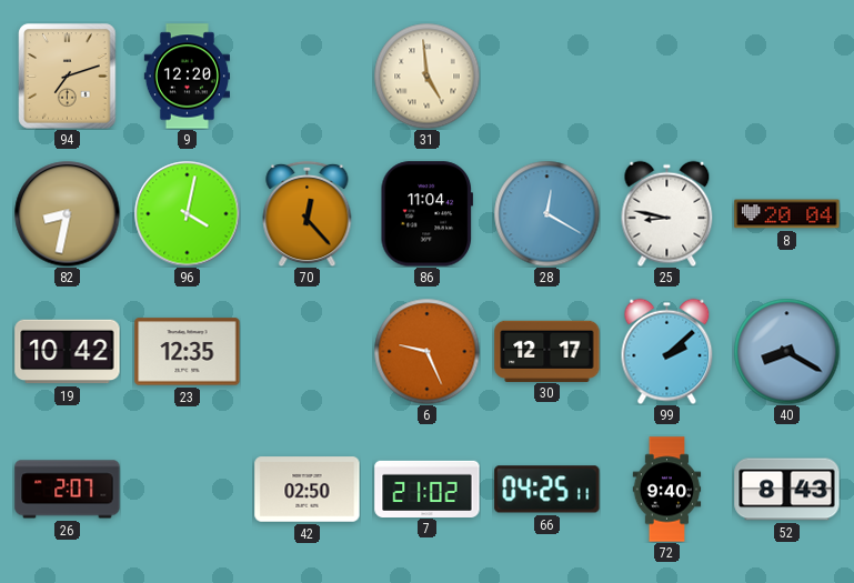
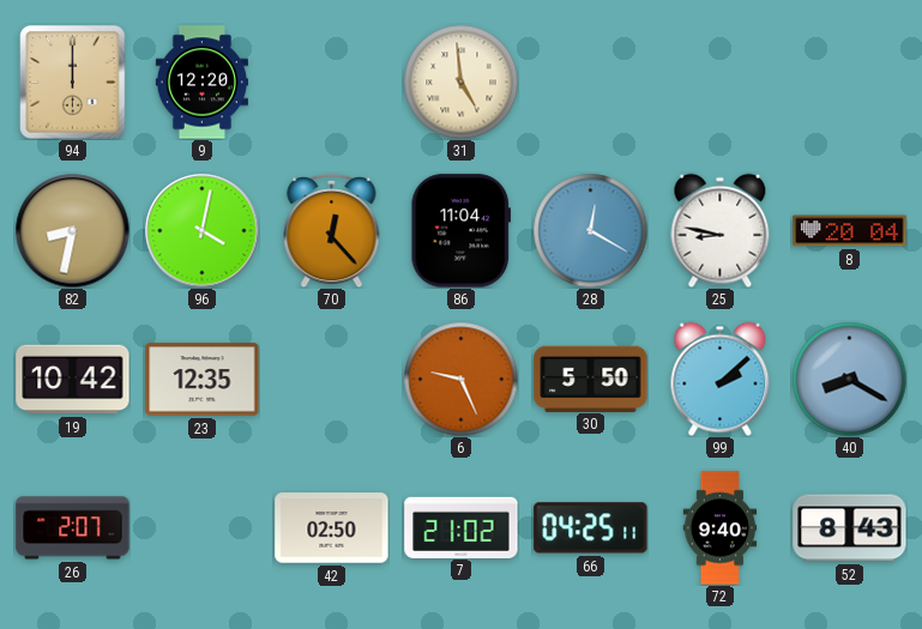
94: 7:12 -> 12:00 (73, 83)
30: 12:17 -> 5:50 (591, 379)
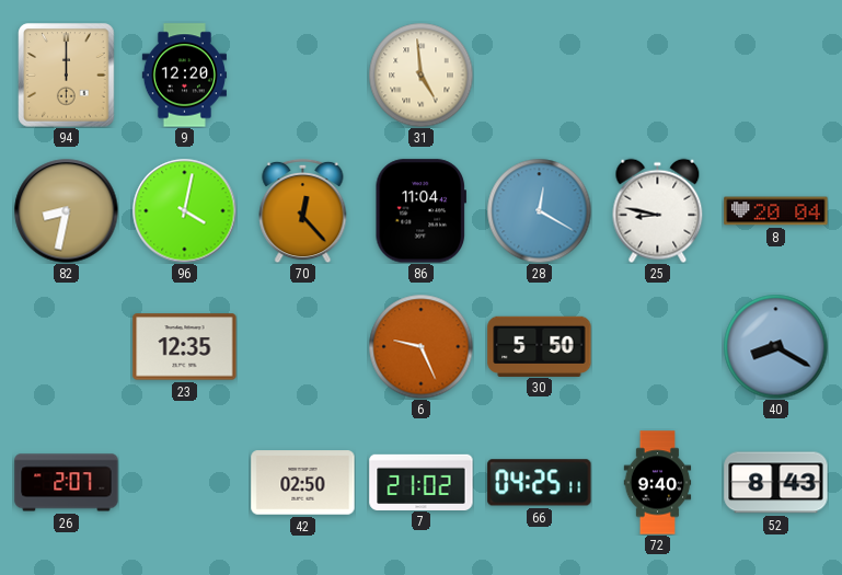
19: 10:42 -> none (73, 380)
99: 2:08 -> none (721, 379)
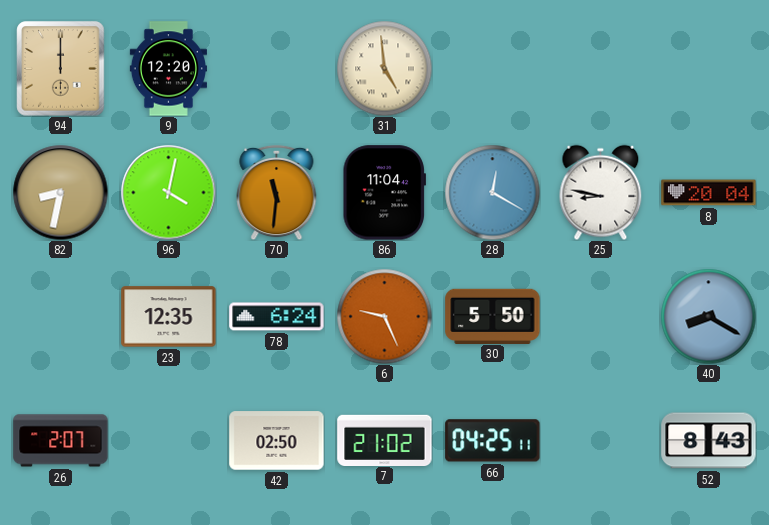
70: 12:23 -> 11:31 (277, 192)
78: none -> 6:24 (277, 317)
72: 9:40 -> none (658, 483)
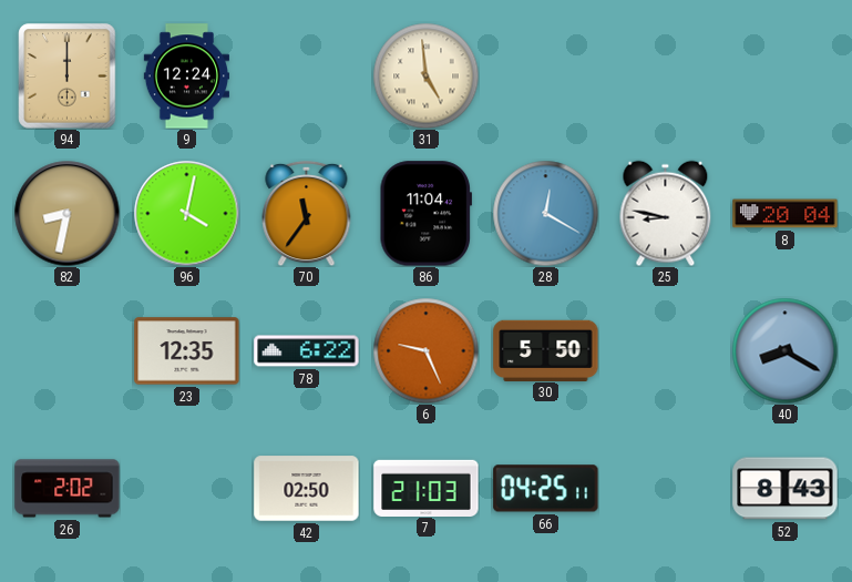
9: 12:20 -> 12:24 (186, 76)
70: 11:31 -> 11:36 (307, 213)
78: 6:24 -> 6:22 (307, 351)
26: 2:07 -> 2:02 (68, 489)
7: 21:02 -> 21:03 (427, 488)
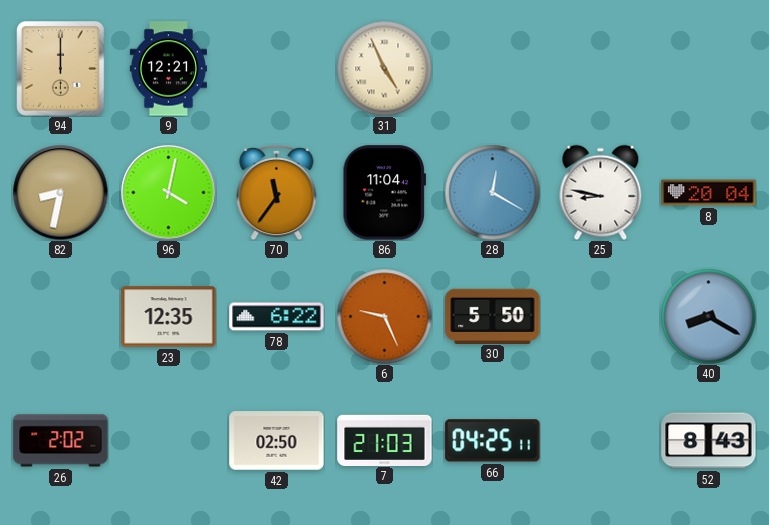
9: 12:24 -> 12:21 (168, 69)
31: 4:59 -> 4:56 (384, 68)
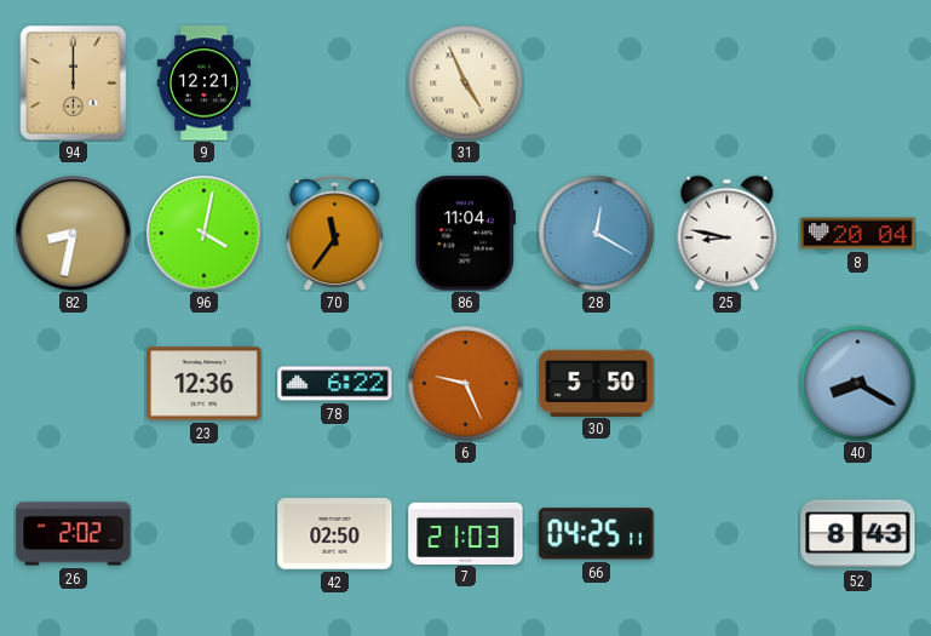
23: 12:35 -> 12:36 (205, 384)
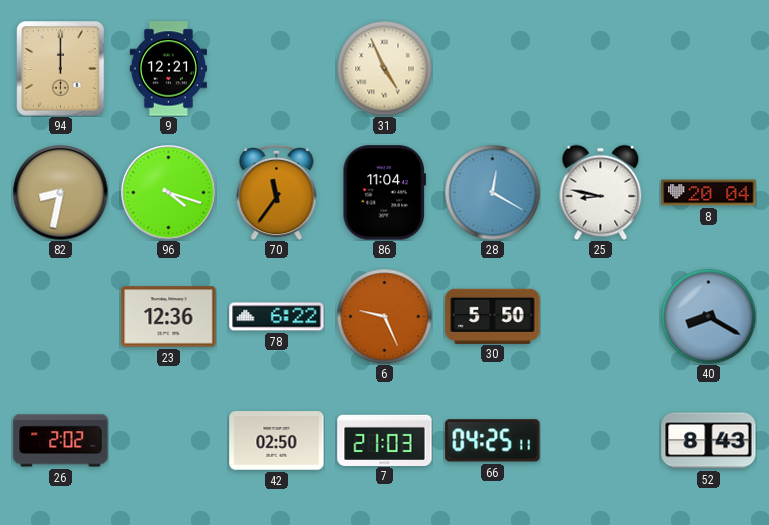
96: 4:02 -> 4:18 (168, 192)
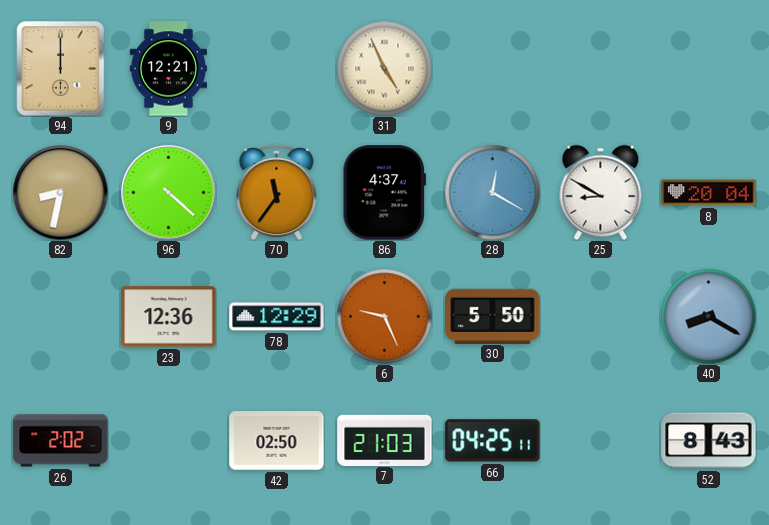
96: 4:18 -> 4:22 (168, 192)
86: 11:04 -> 4:37 (384, 193)
25: 8:47 -> 8:50 (601, 192)
78: 6:22 -> 12:29 (277, 317)
